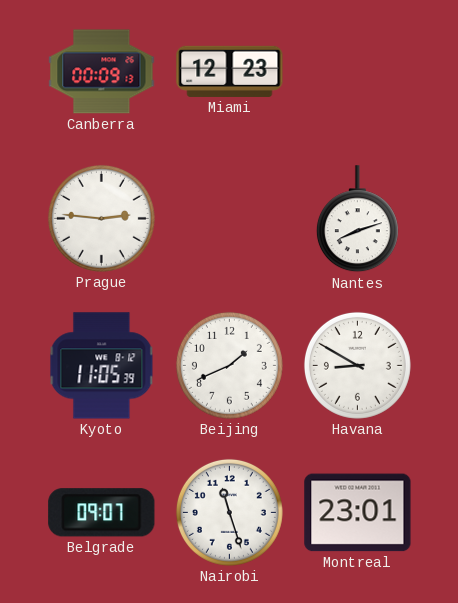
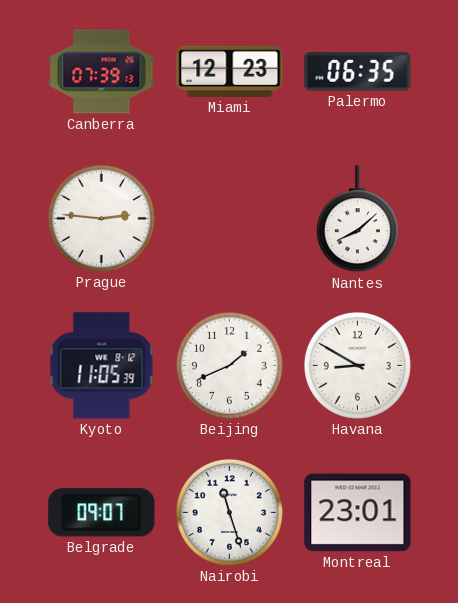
Canberra: 00:09 -> 07:39 (102, 72)
Palermo: none -> 06:35 (358, 72)
Nantes: 8:12 -> 8:08 (357, 219)
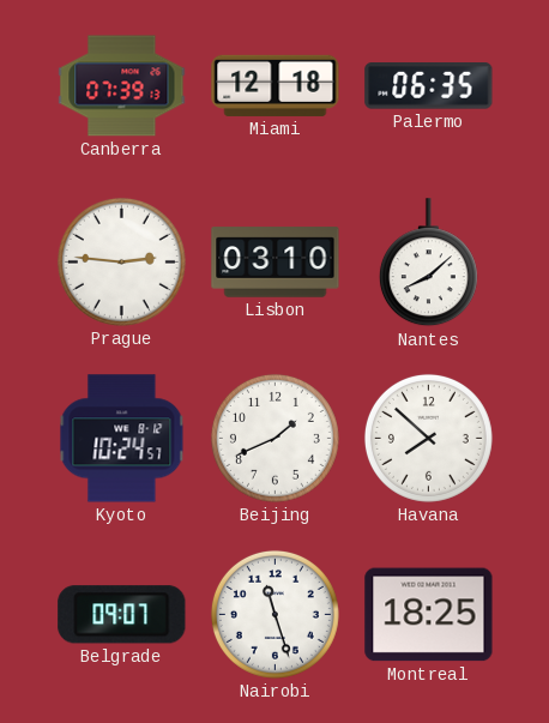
Miami: 12:23 -> 12:18 (276, 85)
Lisbon: none -> 03:10 (276, 263)
Kyoto: 11:05 -> 10:24 (122, 439)
Havana: 8:50 -> 7:52 (428, 438)
Montreal: 23:01 -> 18:25 (429, 615)
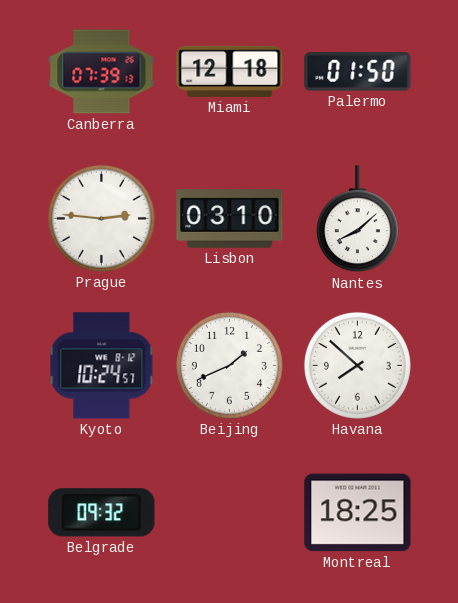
Palermo: 06:35 -> 01:50 (358, 72)
Belgrade: 09:07 -> 09:32 (102, 513)
Nairobi: 11:27 -> none (274, 614)
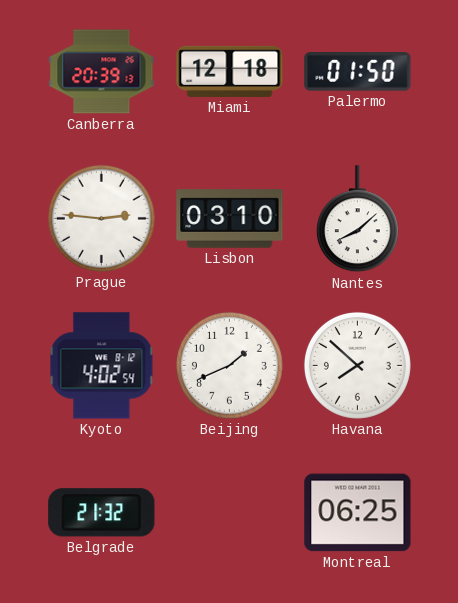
Canberra: 07:39 -> 20:39 (102, 72)
Kyoto: 10:24 -> 4:02 (102, 366)
Belgrade: 09:32 -> 21:32 (102, 513)
Montreal: 18:25 -> 06:25 (358, 513)
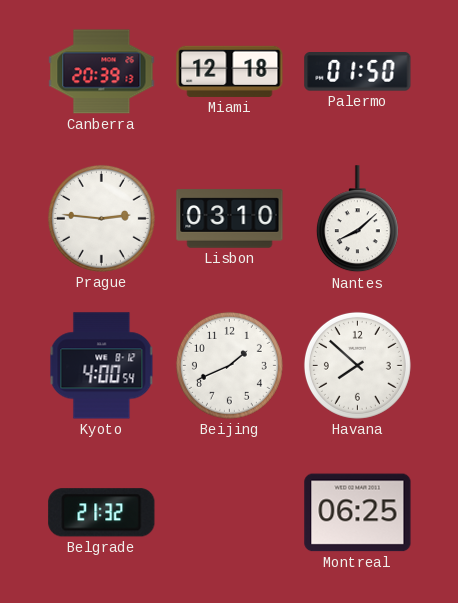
Kyoto: 4:02 -> 4:00 (102, 366)
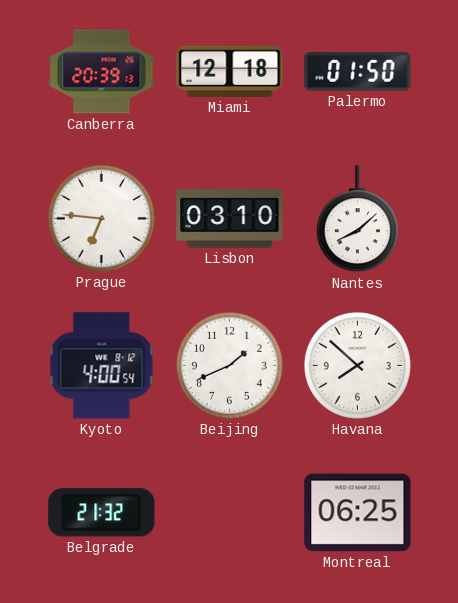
Prague: 2:46 -> 6:46 (101, 218)
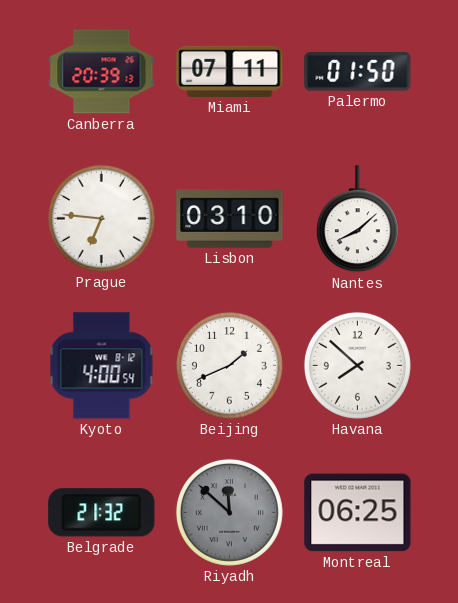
Miami: 12:18 -> 07:11 (230, 71)
Riyadh: none -> 11:52 (229, 512)
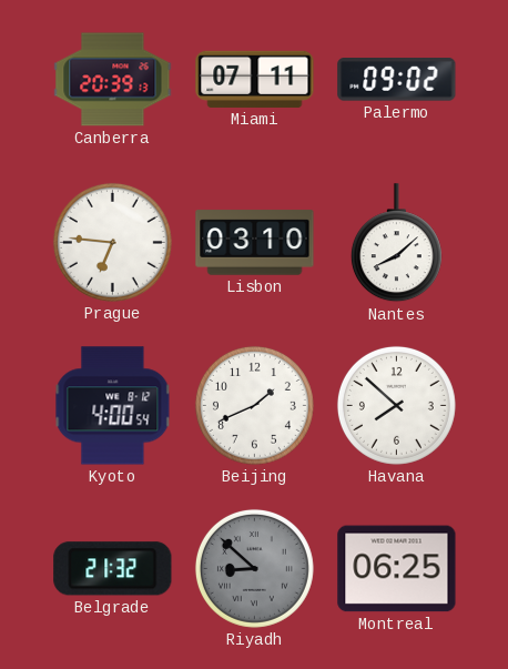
Palermo: 01:50 -> 09:02 (397, 80)
Riyadh: 11:52 -> 8:52 (254, 568)
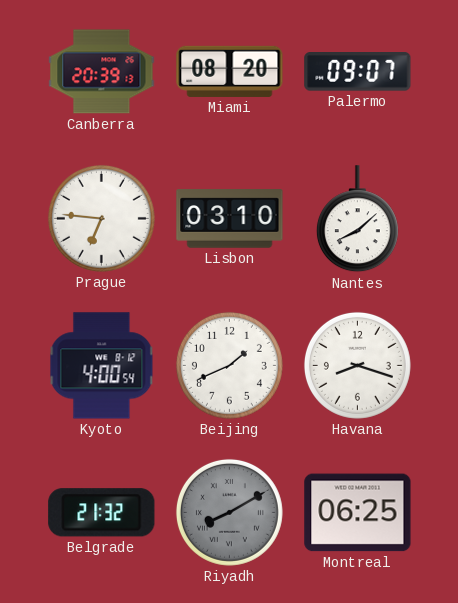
Miami: 07:11 -> 08:20 (230, 71)
Palermo: 09:02 -> 09:07 (358, 72)
Havana: 7:52 -> 8:18 (357, 365)
Riyadh: 8:52 -> 8:10 (229, 512)
